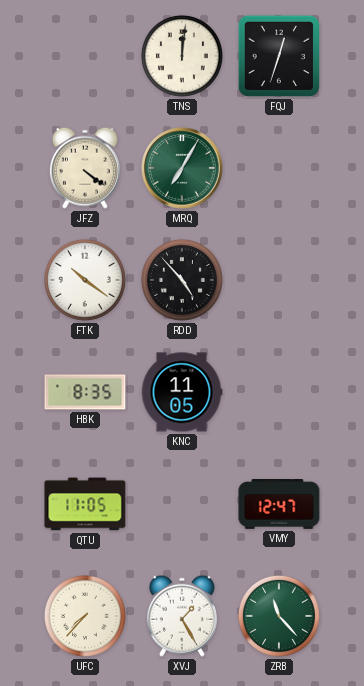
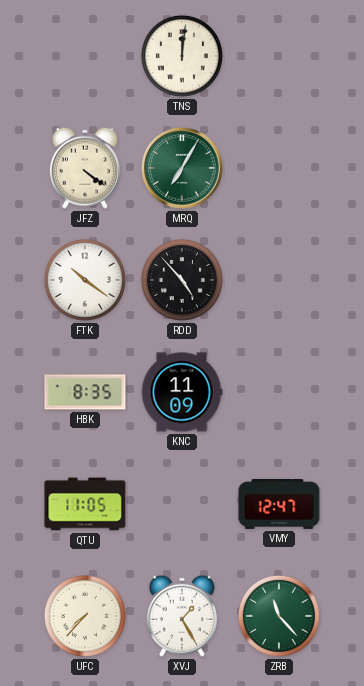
FQJ: 12:33 -> none (279, 56)
KNC: 11:05 -> 11:09 (182, 392)
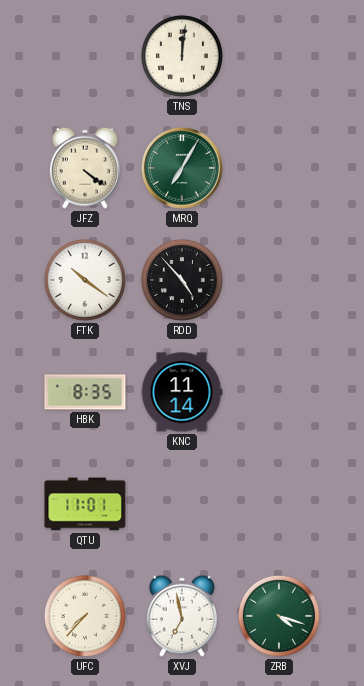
KNC: 11:09 -> 11:14 (182, 392)
QTU: 11:05 -> 11:01 (85, 504)
VMY: 12:47 -> none (279, 505)
XVJ: 1:25 -> 6:58 (182, 616)
ZRB: 11:23 -> 4:18 (279, 616)
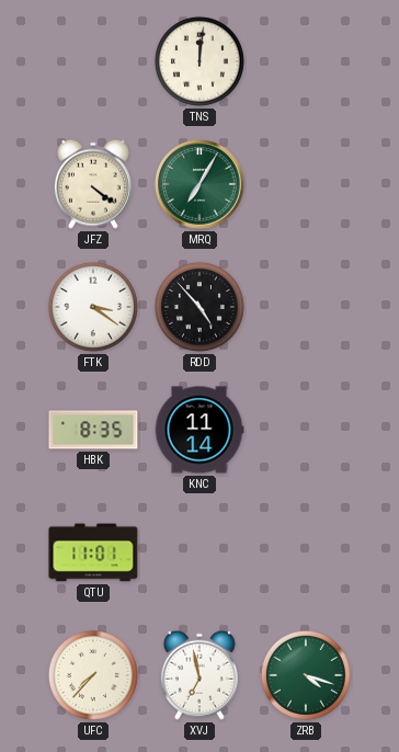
FTK: 10:21 -> 3:21 (93, 307)
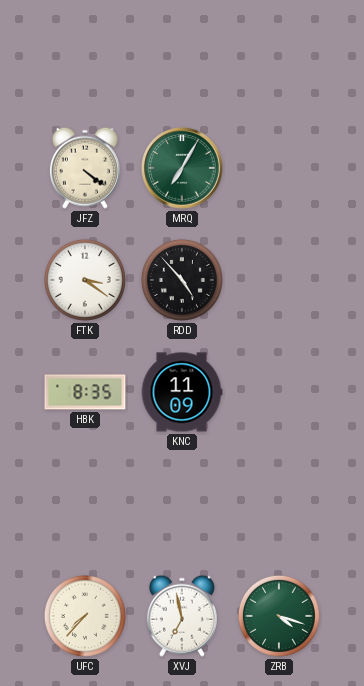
TNS: 12:01 -> none (200, 61)
KNC: 11:14 -> 11:09 (182, 392)
QTU: 11:01 -> none (93, 552)
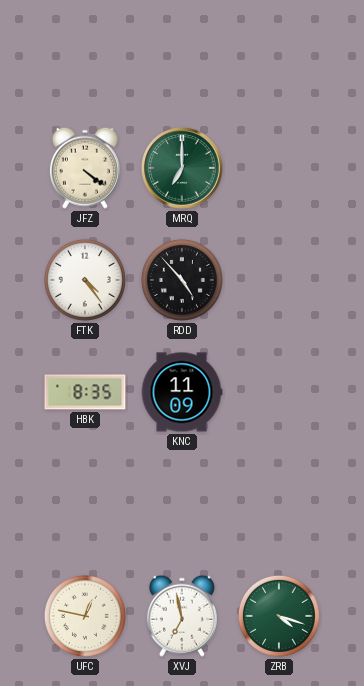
MRQ: 7:05 -> 7:00 (182, 168)
FTK: 3:21 -> 4:24 (85, 280)
UFC: 7:37 -> 12:47 (85, 616)
